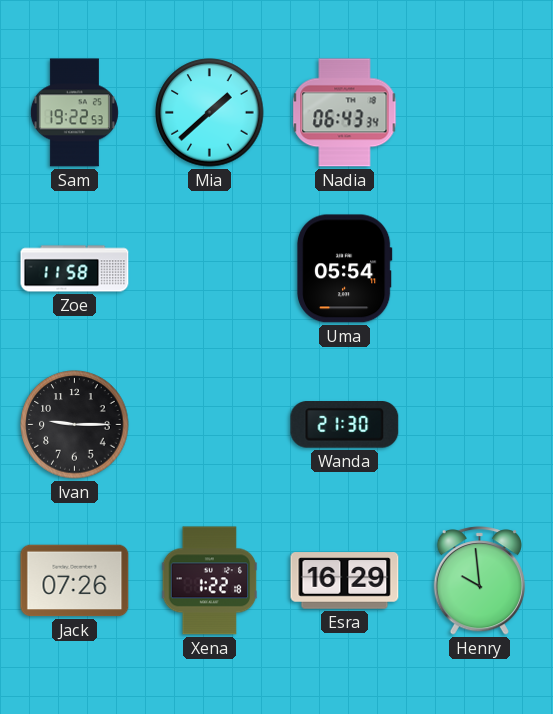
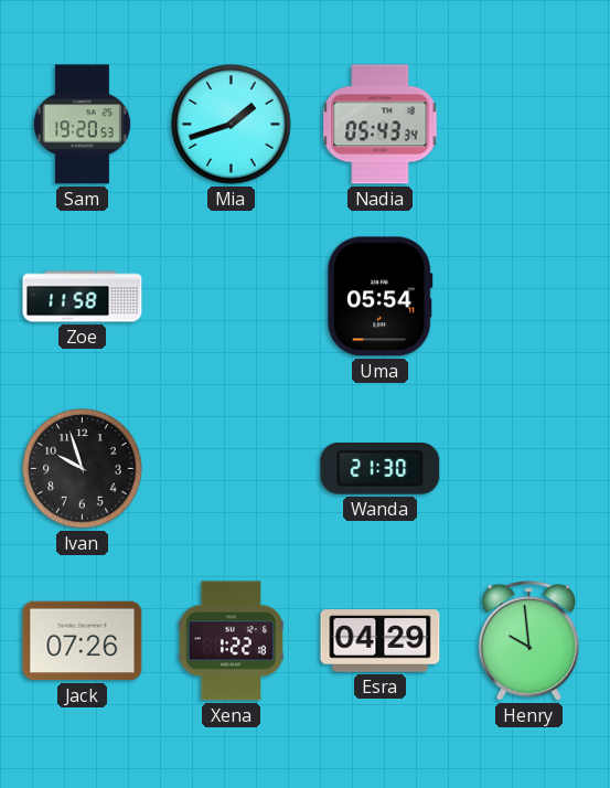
Sam: 19:22 -> 19:20 (82, 125)
Mia: 1:38 -> 1:42 (232, 125)
Nadia: 06:43 -> 05:43 (381, 125)
Ivan: 9:15 -> 9:57 (83, 469)
Esra: 16:29 -> 04:29 (381, 641)
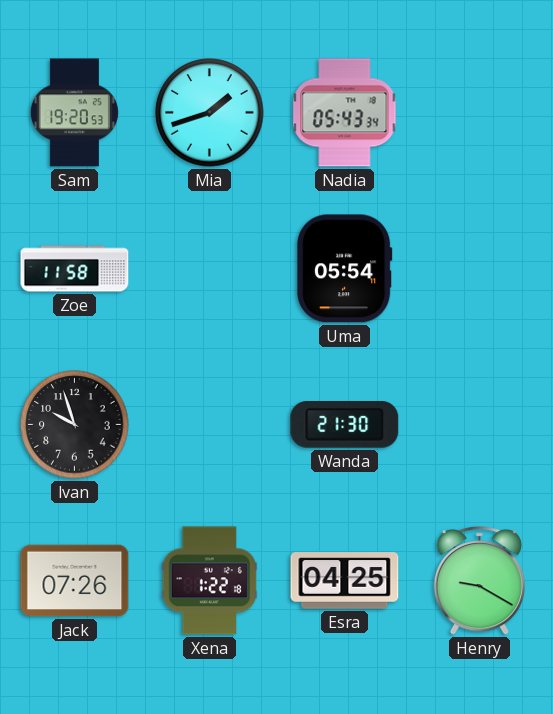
Esra: 04:29 -> 04:25 (345, 581)
Henry: 9:59 -> 9:20 (479, 581)
